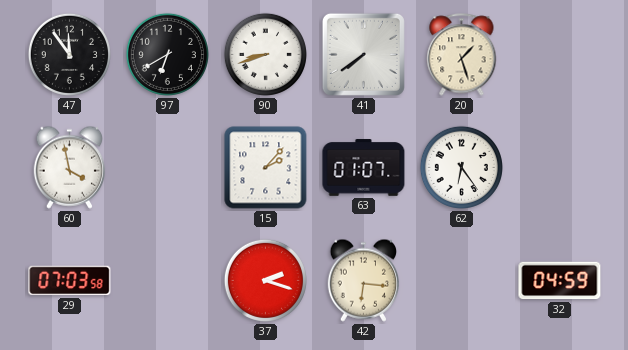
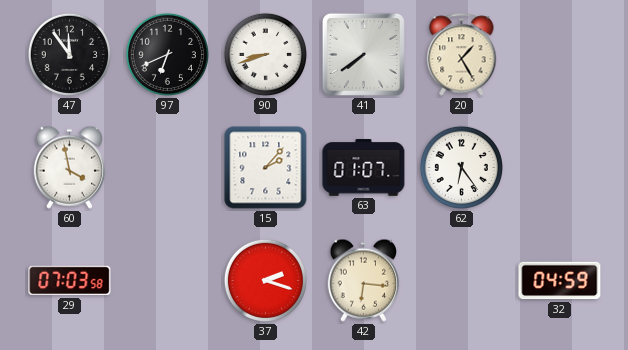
97: 6:40 -> 6:41 (167, 54)
20: 1:27 -> 1:25 (462, 55)
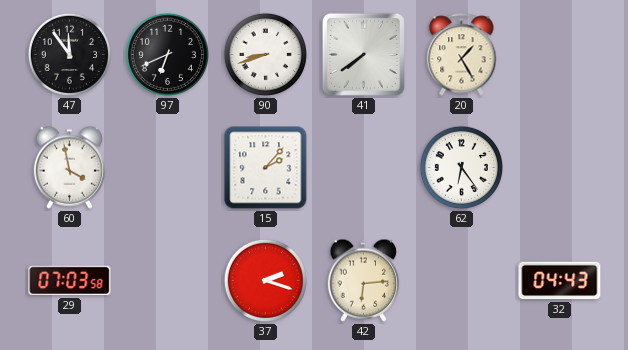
63: 01:07 -> none (364, 168)
42: 6:16 -> 6:14 (364, 280)
32: 04:59 -> 04:43 (560, 281)
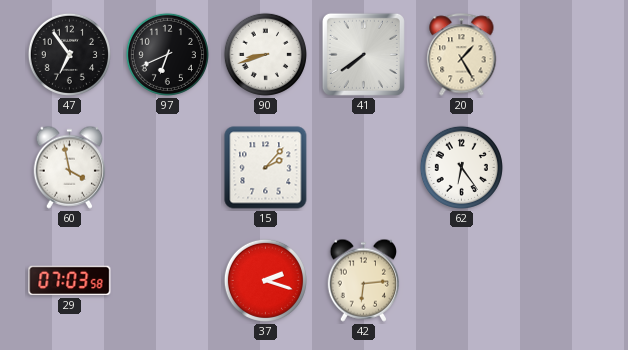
47: 11:54 -> 6:54 (69, 54)
32: 04:43 -> none (560, 281)
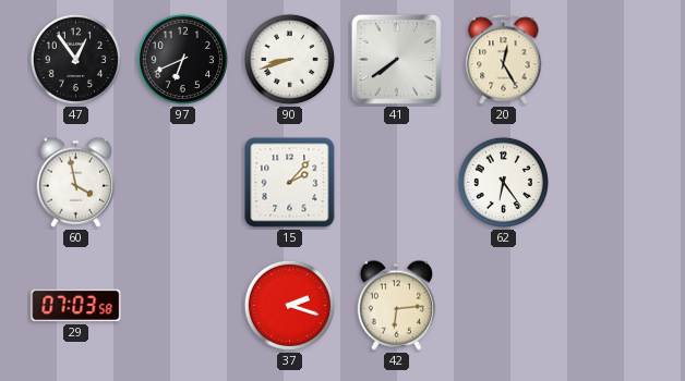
47: 6:54 -> 12:54 (75, 59)
20: 1:25 -> 12:25 (504, 60)
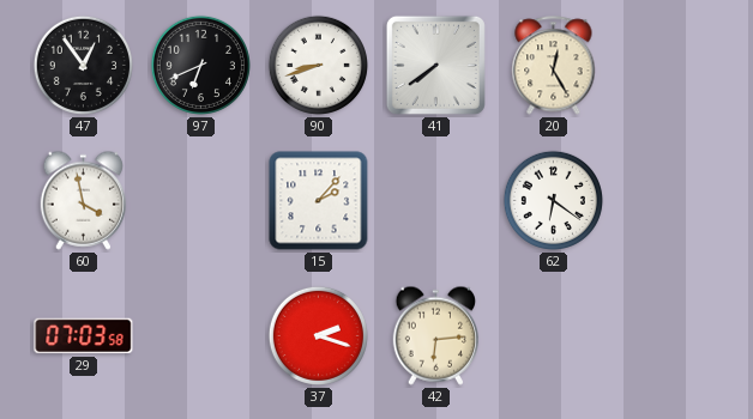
62: 6:24 -> 6:21 (553, 200)
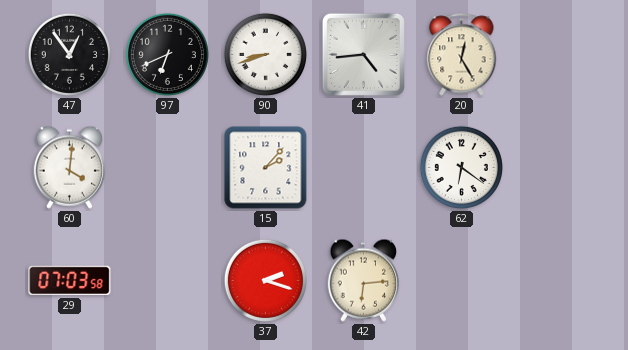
41: 7:39 -> 4:44 (363, 54)
60: 3:58 -> 4:01 (70, 167)
